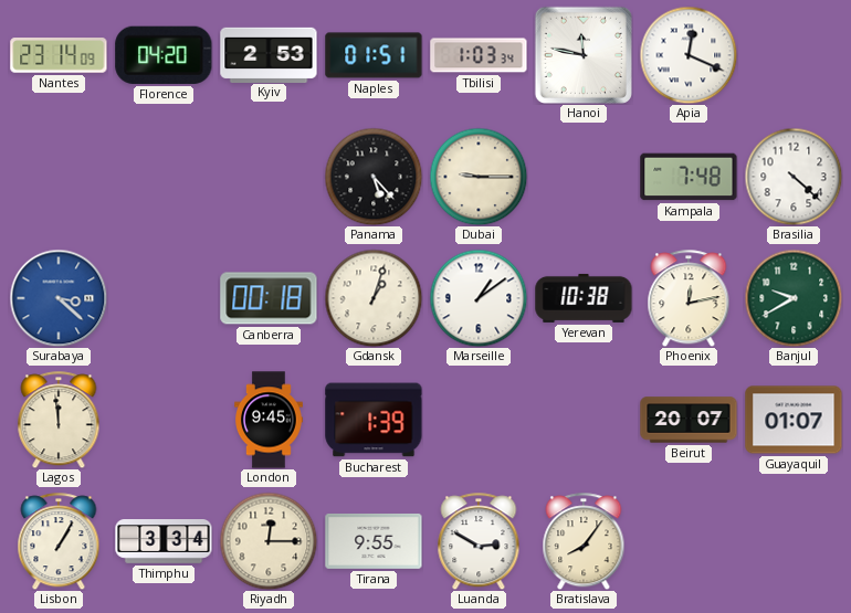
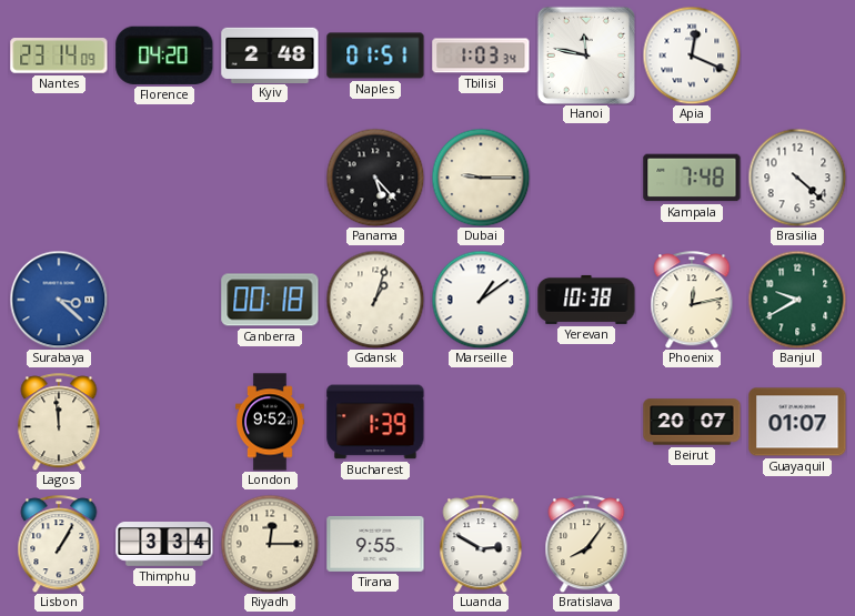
Kyiv: 2:53 -> 2:48 (270, 54)
London: 9:45 -> 9:52 (271, 422)
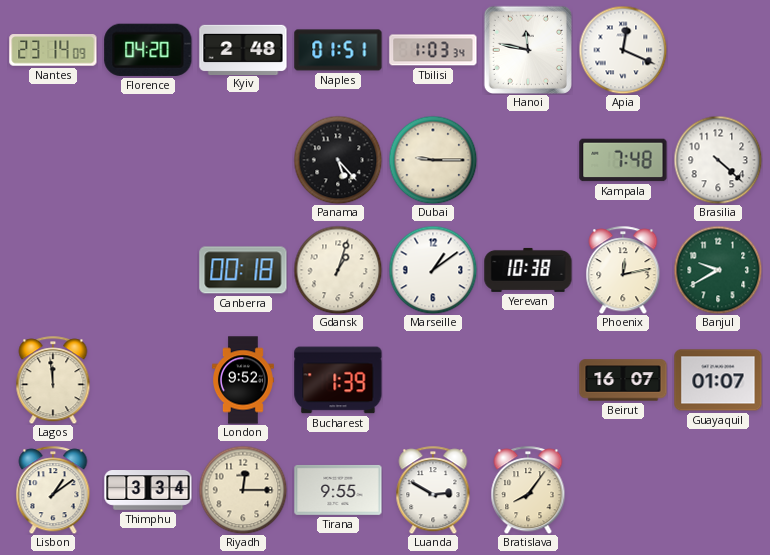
Surabaya: 3:22 -> none (59, 300)
Beirut: 20:07 -> 16:07 (623, 380)
Lisbon: 1:05 -> 1:09 (53, 490)
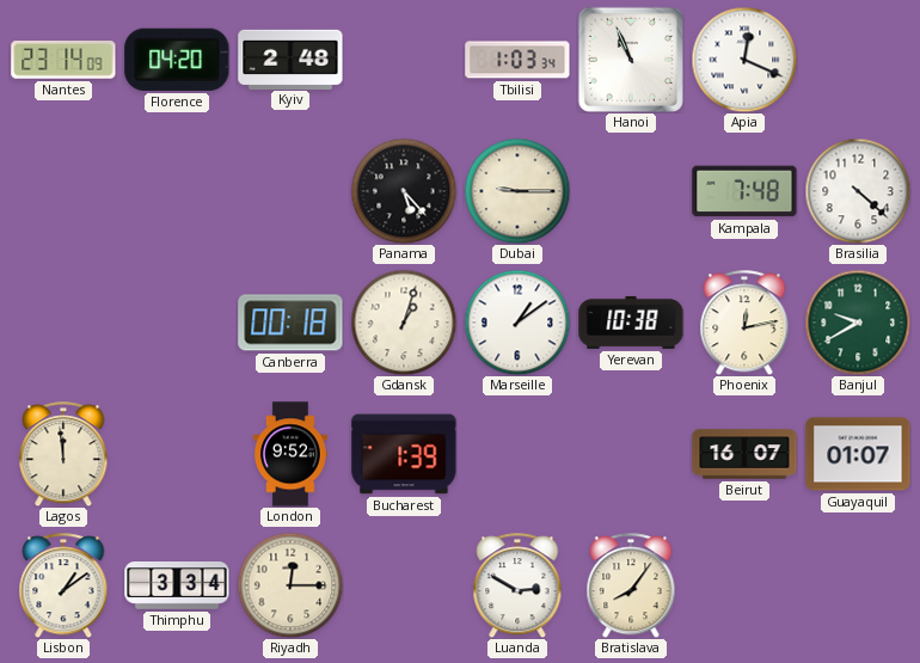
Naples: 01:51 -> none (338, 50)
Hanoi: 11:47 -> 10:56 (630, 59)
Tirana: 9:55 -> none (338, 490)
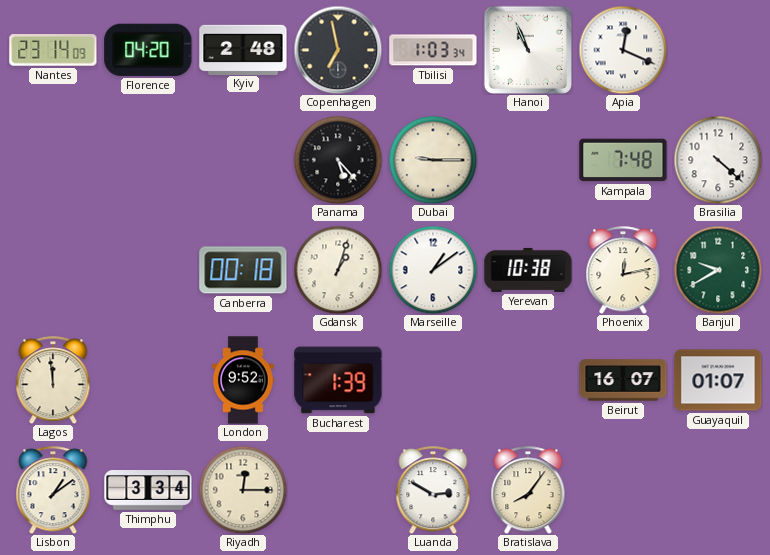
Copenhagen: none -> 6:58 (338, 50)
